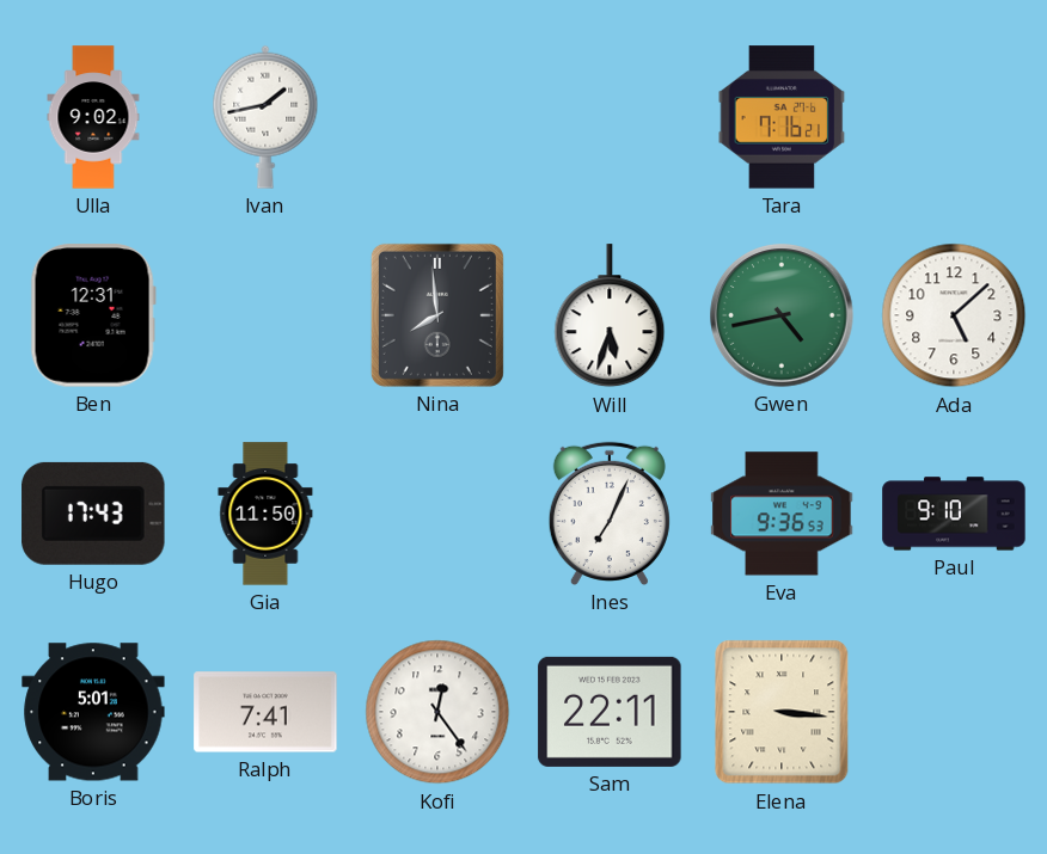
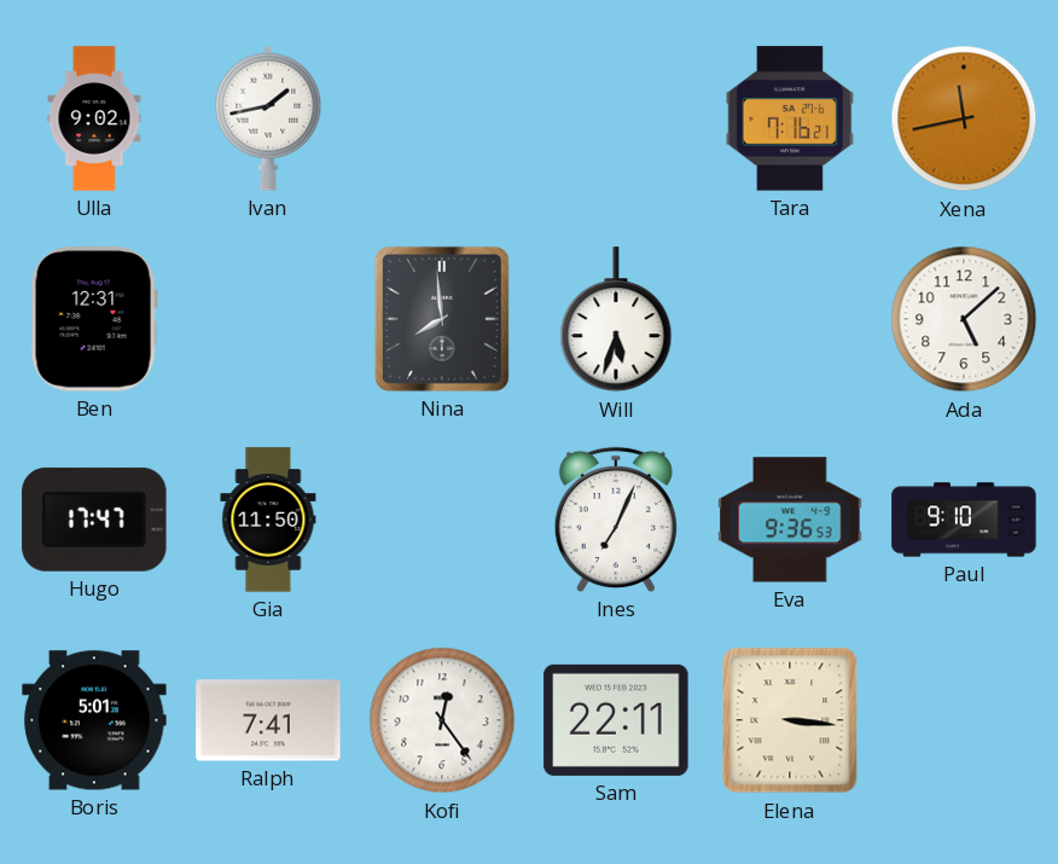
Xena: none -> 11:43 (964, 118)
Gwen: 4:43 -> none (782, 315)
Hugo: 17:43 -> 17:47 (94, 520)
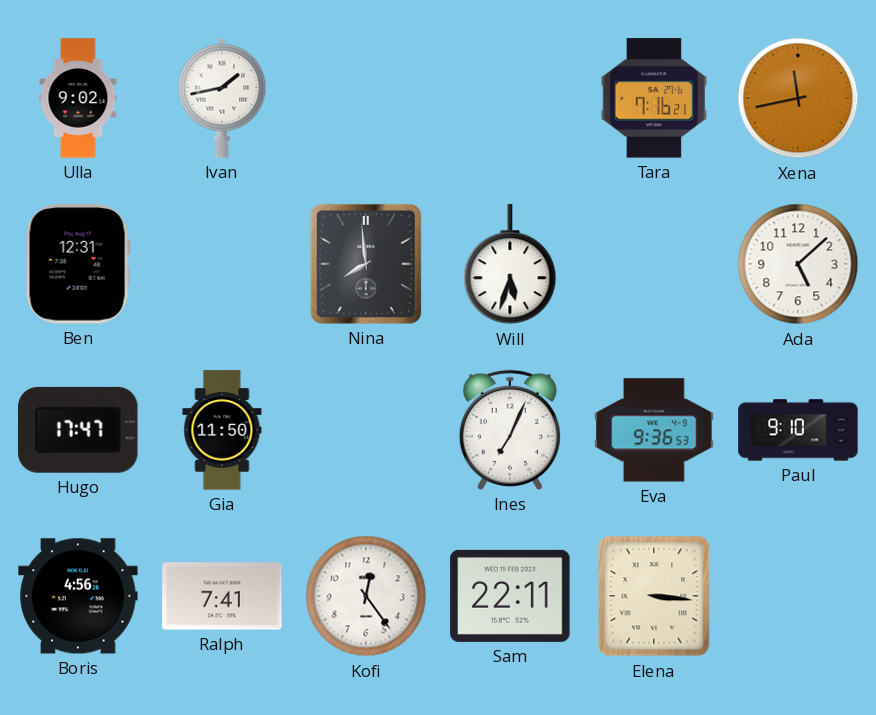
Boris: 5:01 -> 4:56 (78, 596)
